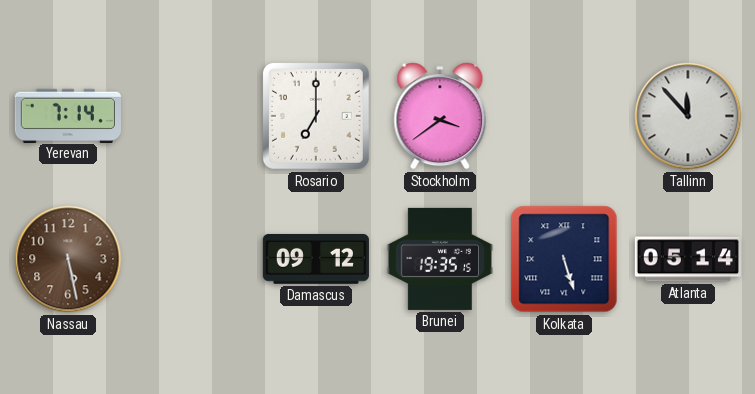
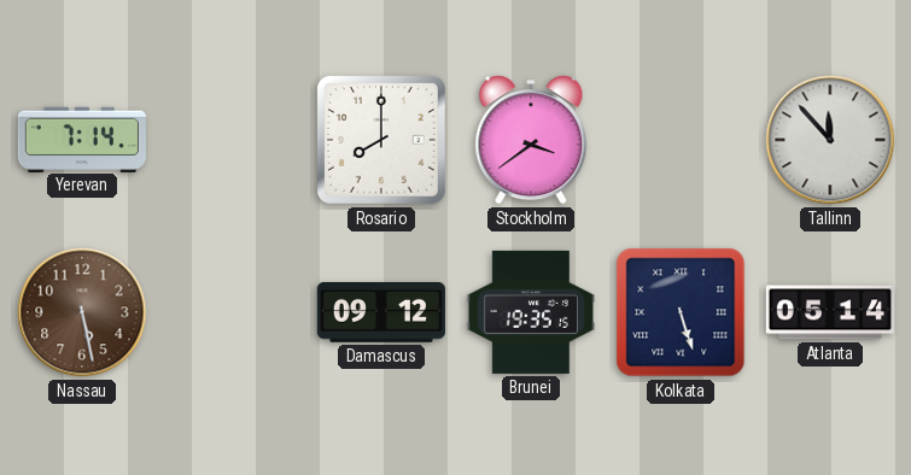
Rosario: 7:00 -> 8:00 (381, 140)
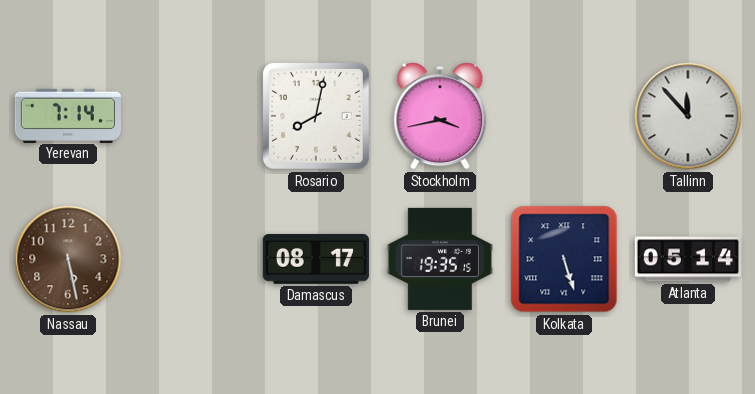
Rosario: 8:00 -> 8:02 (316, 116)
Stockholm: 3:39 -> 3:43 (440, 116)
Damascus: 09:12 -> 08:17 (316, 259)
